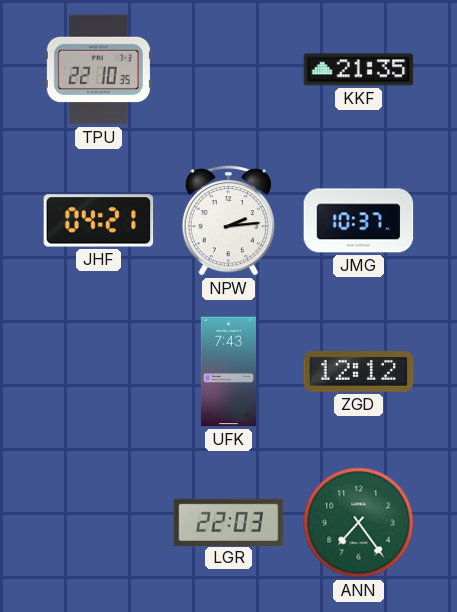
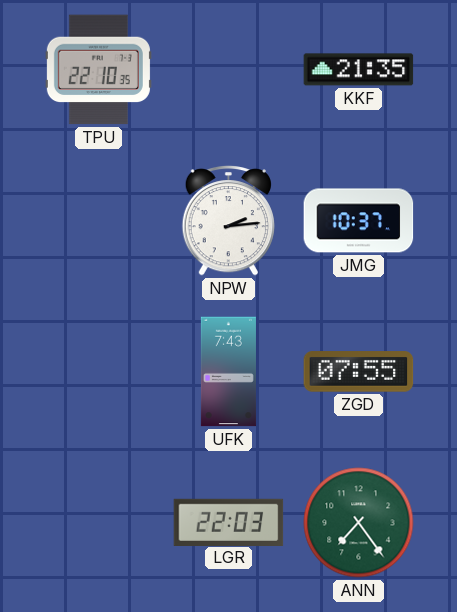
JHF: 04:21 -> none (99, 221)
ZGD: 12:12 -> 07:55 (359, 372)
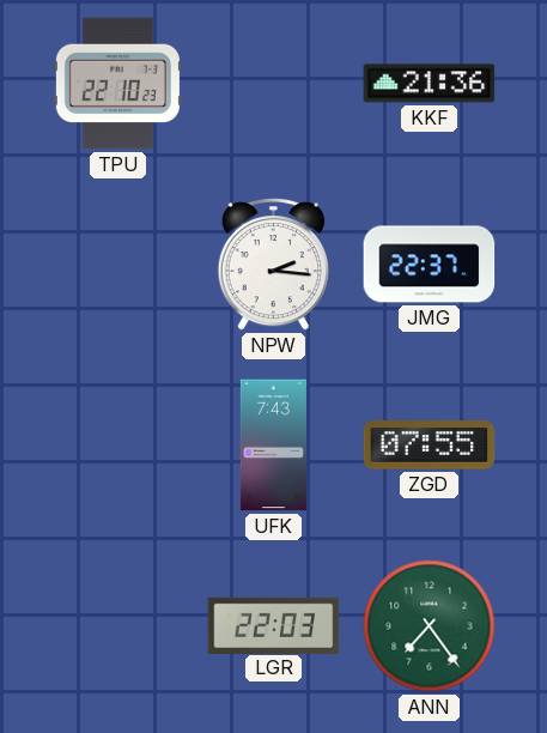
TPU: 22:10:35 -> 22:10:23 (117, 84)
KKF: 21:35 -> 21:36 (430, 84)
NPW: 2:14 -> 2:16 (273, 265)
JMG: 10:37 -> 22:37 (430, 265)
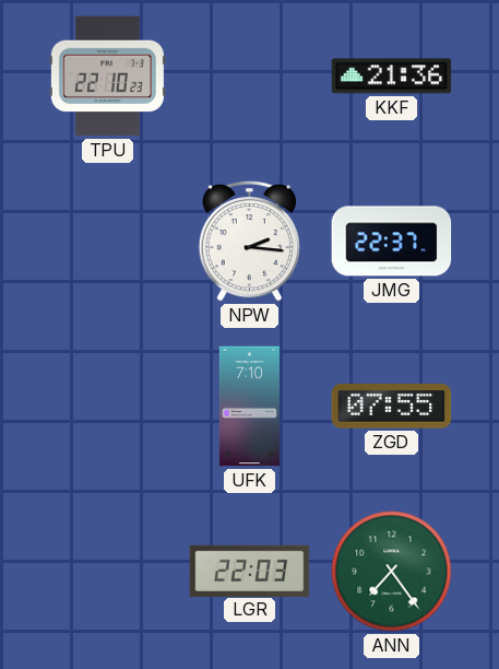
UFK: 7:43 -> 7:10 (249, 407)
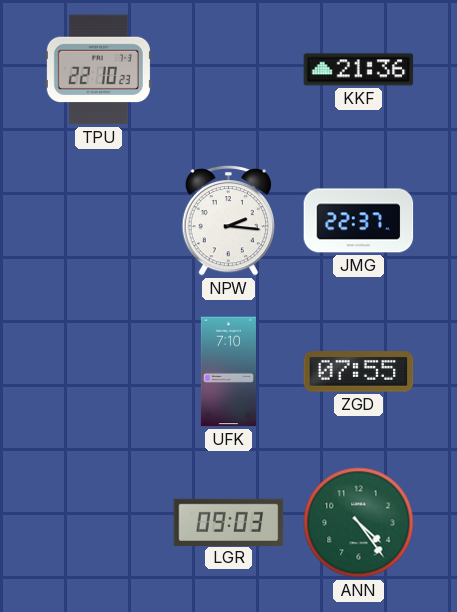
LGR: 22:03 -> 09:03 (229, 522)
ANN: 7:24 -> 4:24 (359, 523)
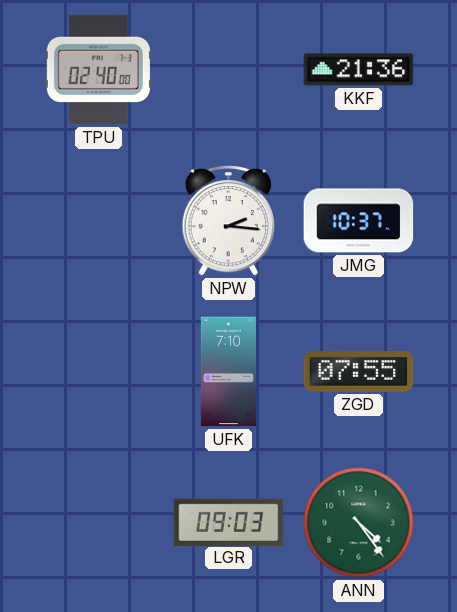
TPU: 22:10 -> 02:40 (98, 70)
JMG: 22:37 -> 10:37 (359, 221)
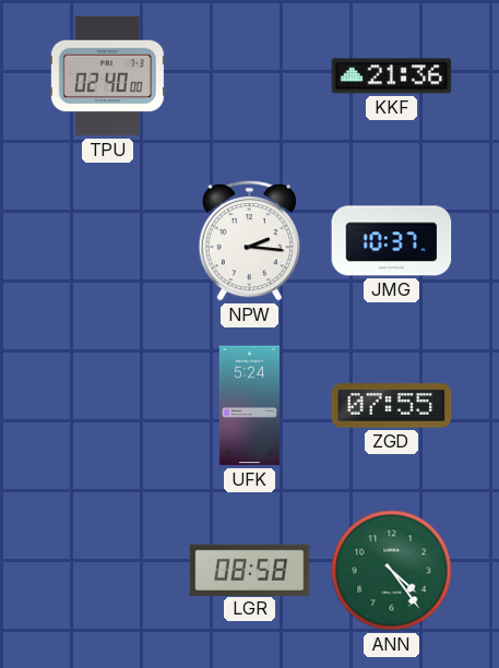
UFK: 7:10 -> 5:24 (249, 406)
LGR: 09:03 -> 08:58 (250, 570)
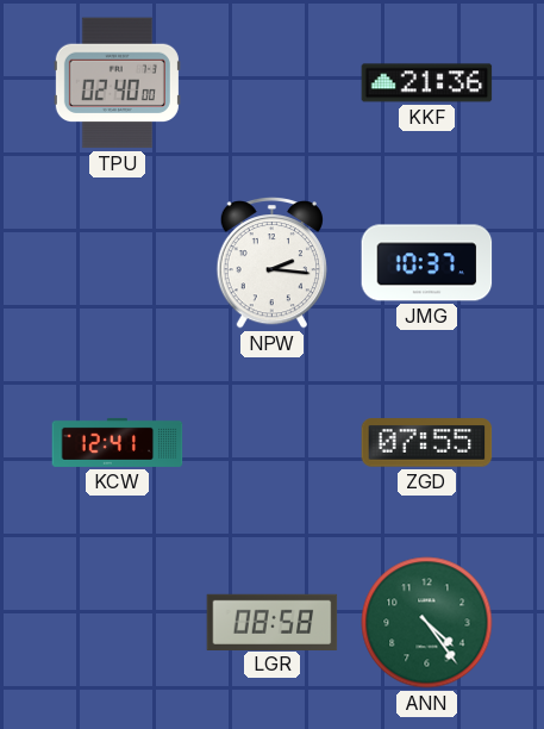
KCW: none -> 12:41 (118, 442)
UFK: 5:24 -> none (249, 406)
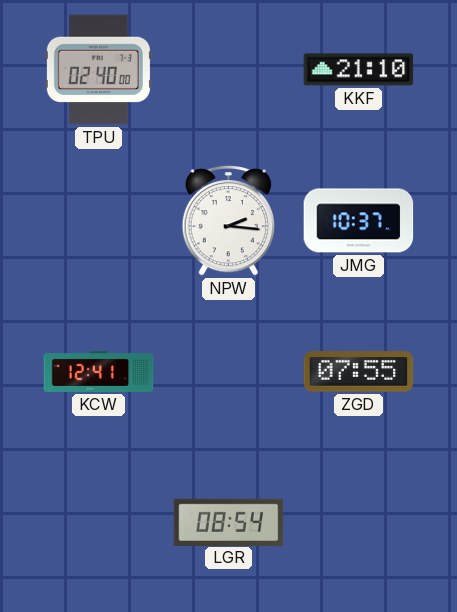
KKF: 21:36 -> 21:10 (359, 70)
LGR: 08:58 -> 08:54 (229, 522)
ANN: 4:24 -> none (427, 623)
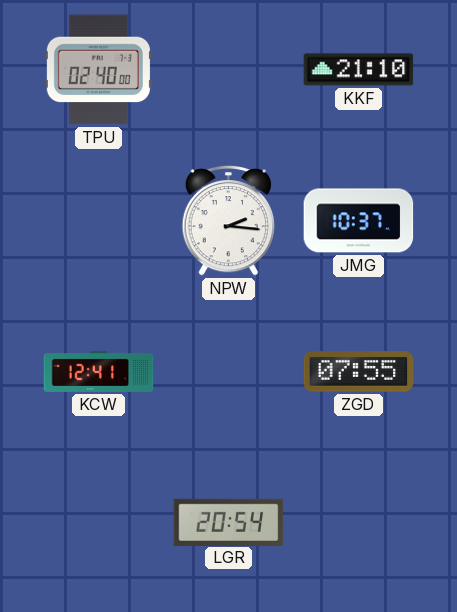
LGR: 08:54 -> 20:54 (229, 522)
